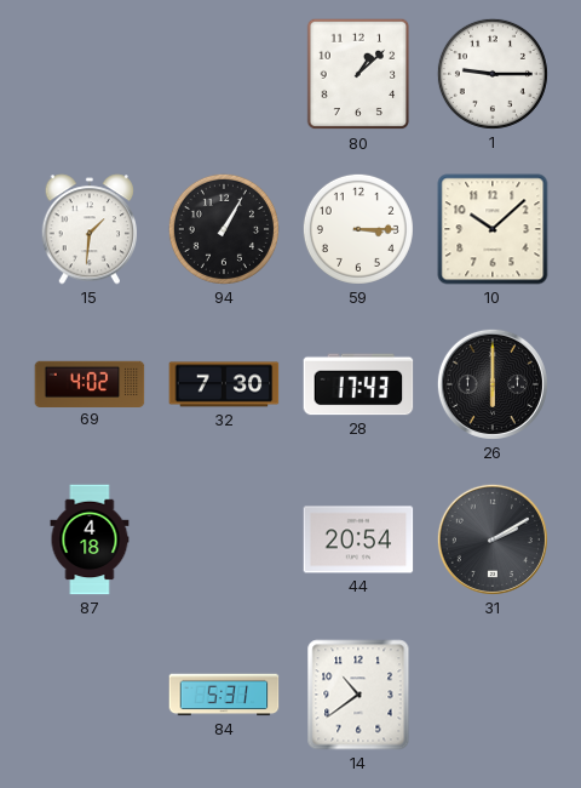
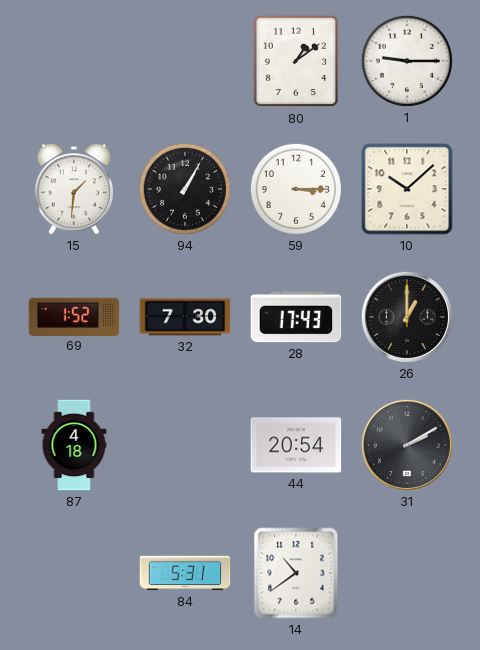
80: 1:08 -> 1:09 (296, 61)
69: 4:02 -> 1:52 (74, 316)
26: 6:00 -> 1:00 (407, 317)
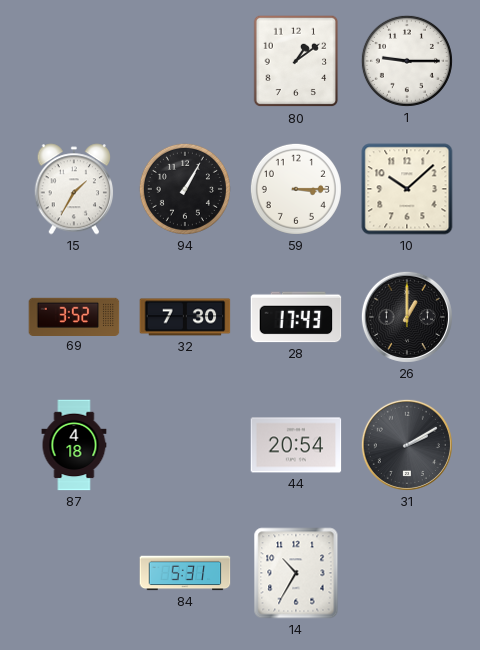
15: 1:31 -> 1:35 (74, 189)
69: 1:52 -> 3:52 (74, 316)
14: 10:39 -> 10:35 (296, 573)
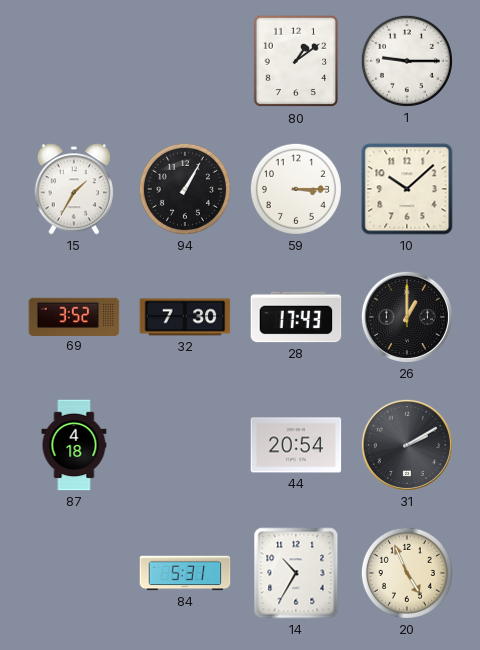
20: none -> 4:56 (407, 573)
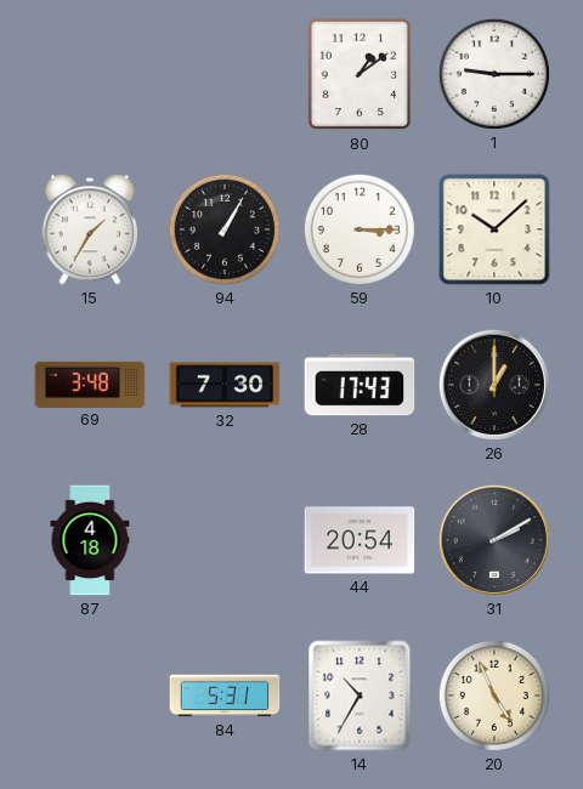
69: 3:52 -> 3:48 (90, 384)
